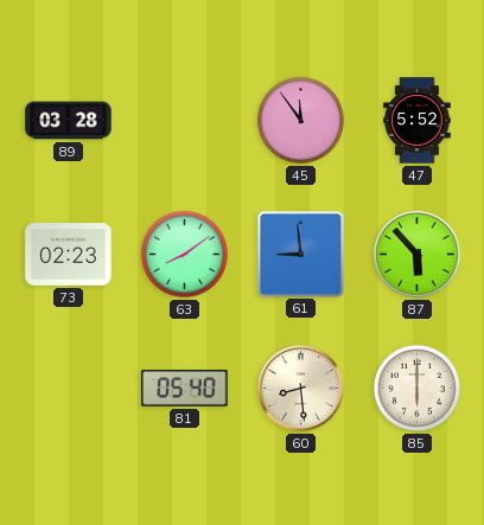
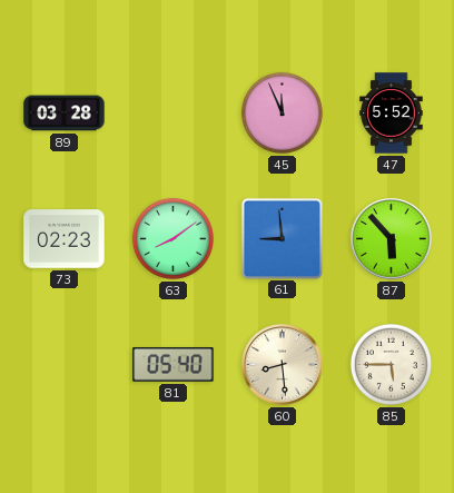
45: 11:54 -> 11:56 (282, 112)
85: 6:00 -> 5:45 (391, 364)
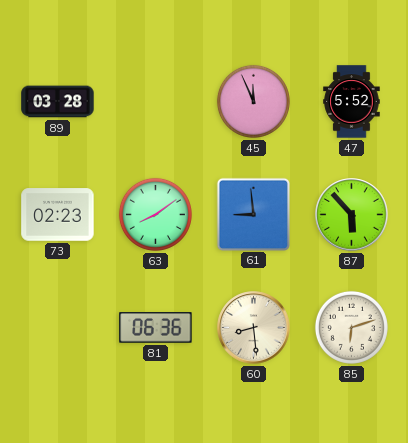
81: 05:40 -> 06:36 (156, 328)
85: 5:45 -> 6:12 (351, 327)
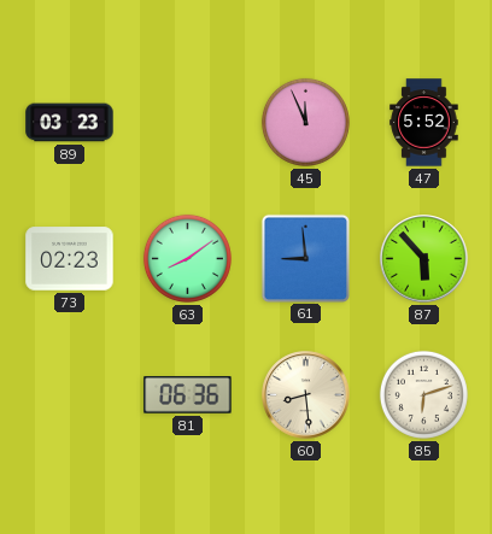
89: 03:28 -> 03:23 (70, 123)
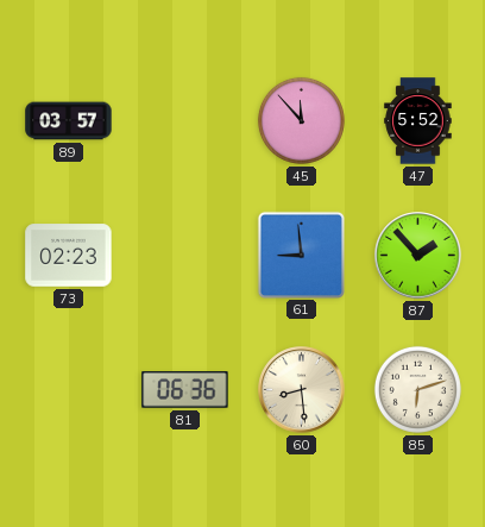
89: 03:23 -> 03:57 (69, 121)
45: 11:56 -> 11:53 (301, 120)
63: 8:09 -> none (187, 258)
87: 5:53 -> 1:53 (418, 256)
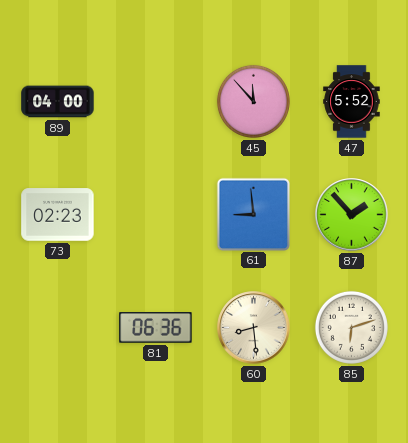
89: 03:57 -> 04:00 (58, 102)
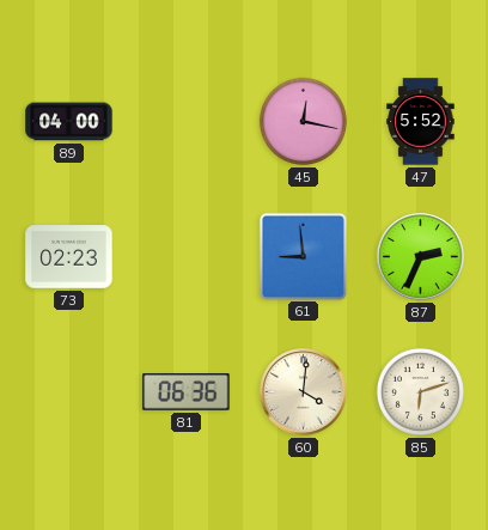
45: 11:53 -> 12:17 (303, 121)
87: 1:53 -> 2:34 (421, 257)
60: 8:29 -> 4:01 (304, 392)
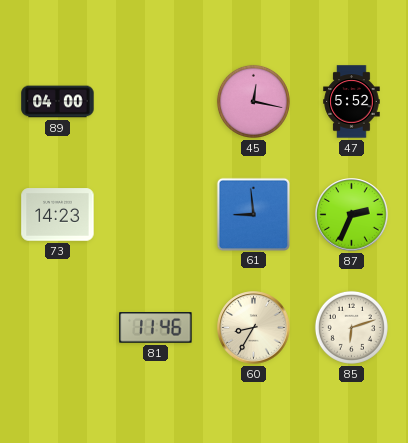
73: 02:23 -> 14:23 (58, 215)
81: 06:36 -> 11:46 (156, 328)
60: 4:01 -> 8:35 (254, 328)
